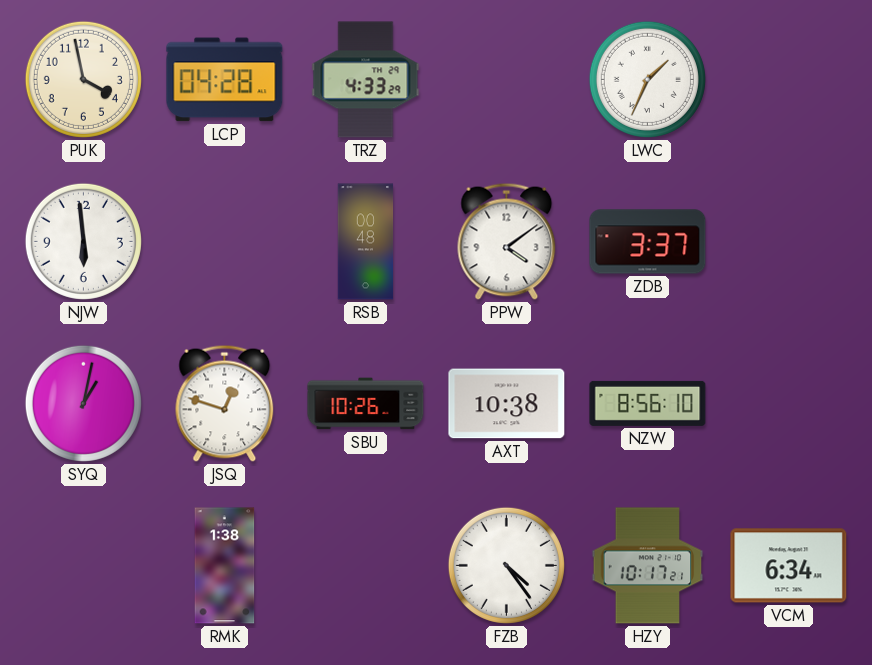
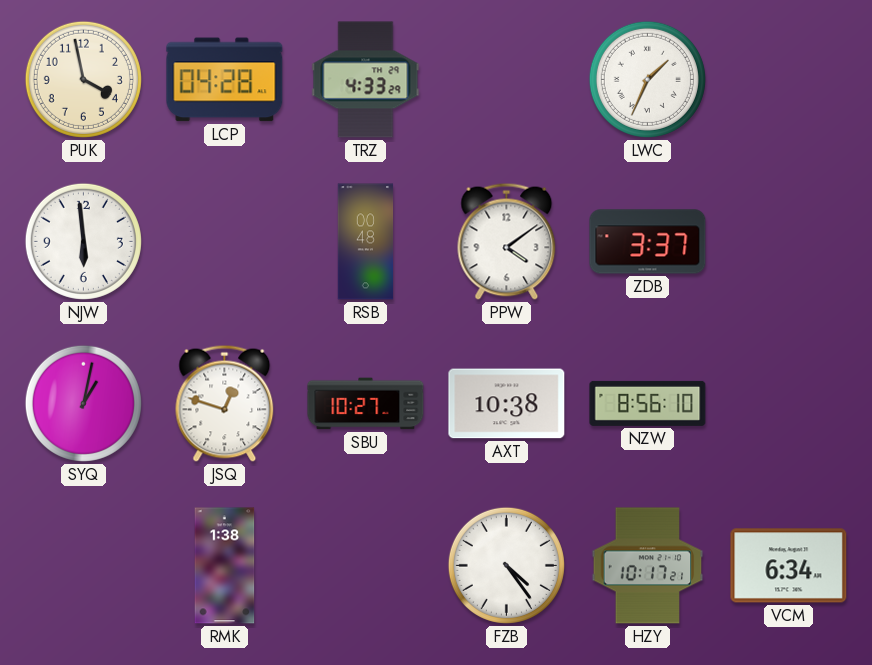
SBU: 10:26 -> 10:27 (366, 404)
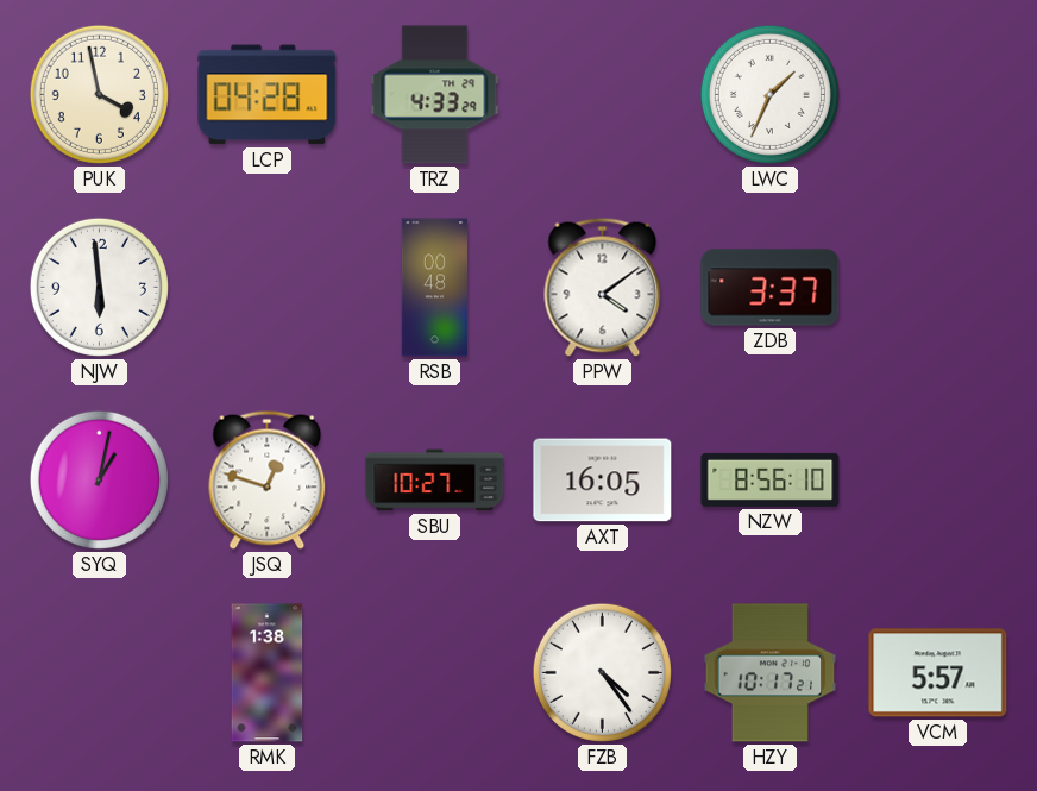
AXT: 10:38 -> 16:05 (603, 481)
VCM: 6:34 -> 5:57 (938, 673)
